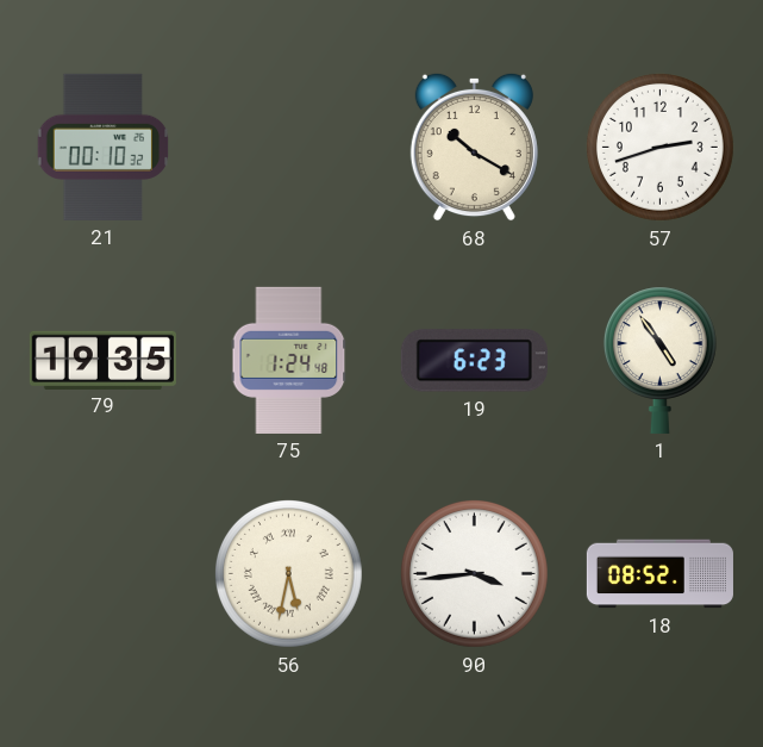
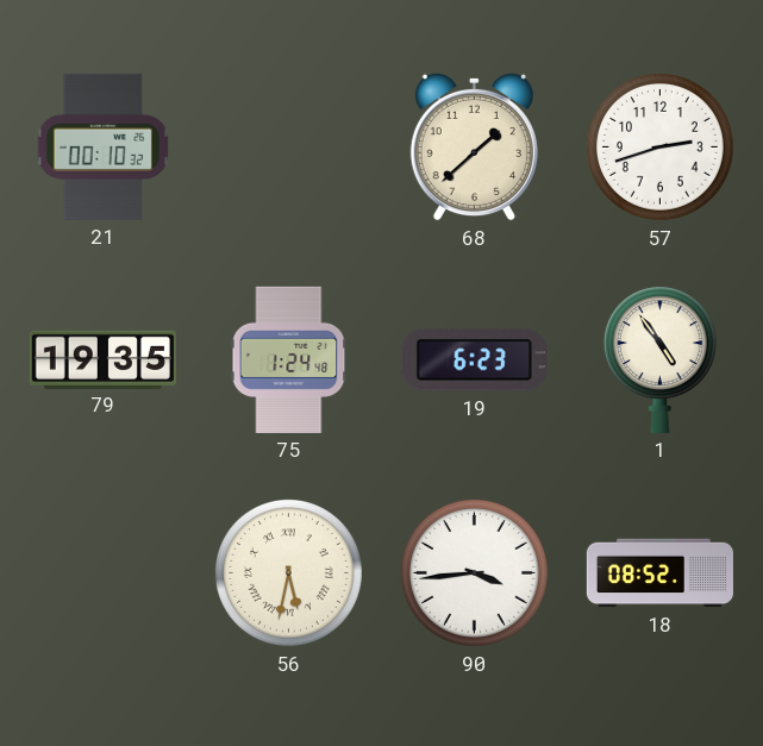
68: 10:20 -> 1:38 (474, 146)
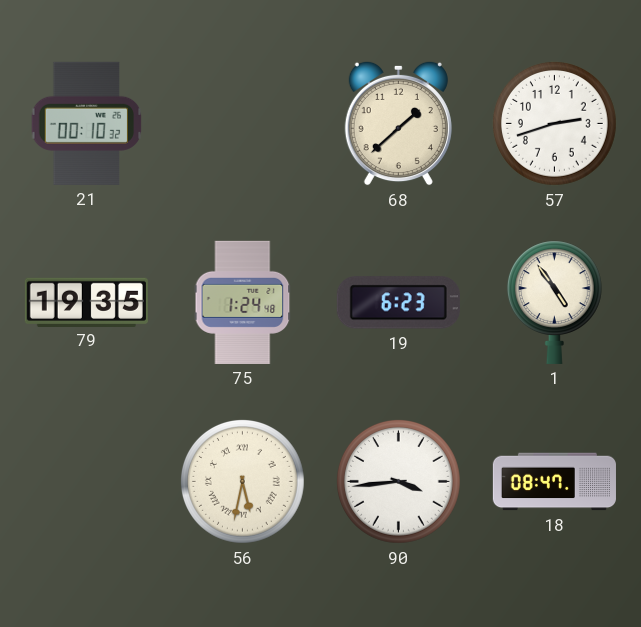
18: 08:52 -> 08:47 (554, 482)
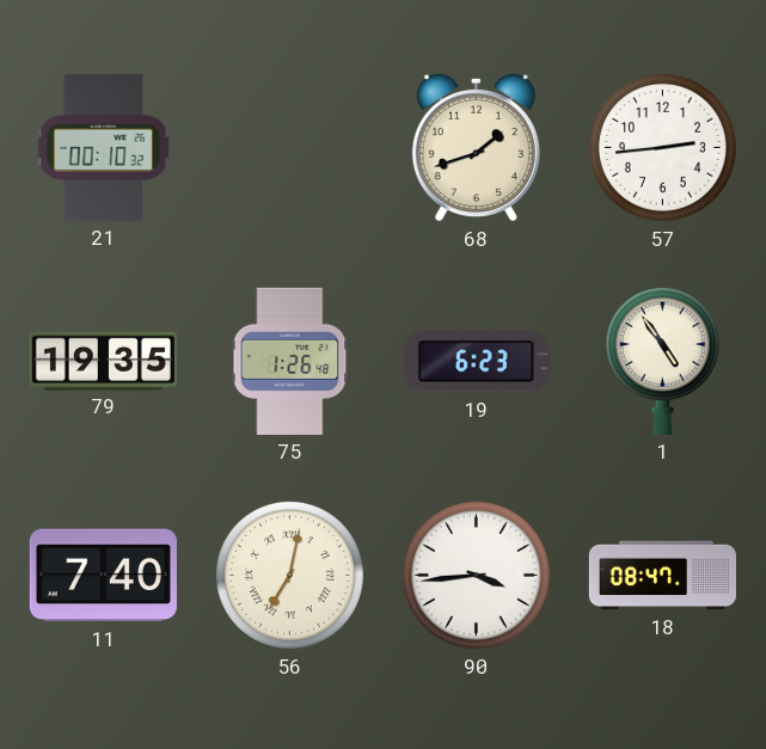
68: 1:38 -> 1:42 (476, 147)
57: 2:42 -> 2:44 (662, 147)
75: 1:24 -> 1:26 (290, 361)
11: none -> 7:40 (103, 576)
56: 5:32 -> 7:02 (289, 575)
